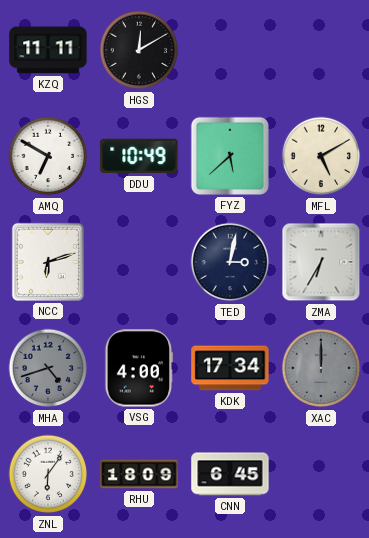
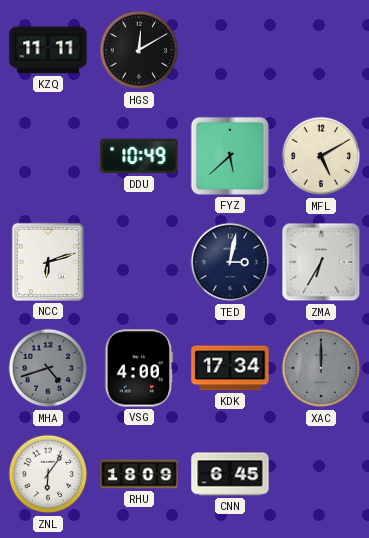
AMQ: 6:50 -> none (48, 156)
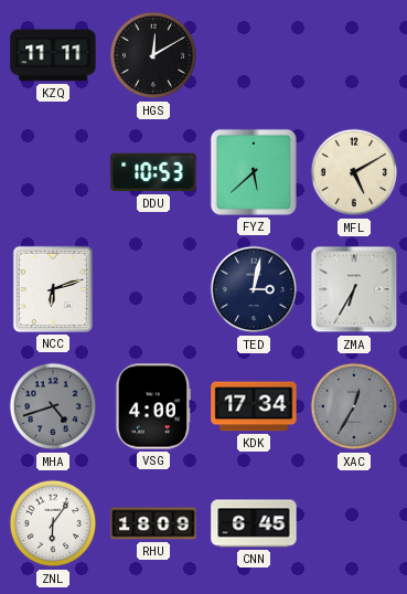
DDU: 10:49 -> 10:53 (153, 172)
XAC: 12:00 -> 12:35 (354, 406)
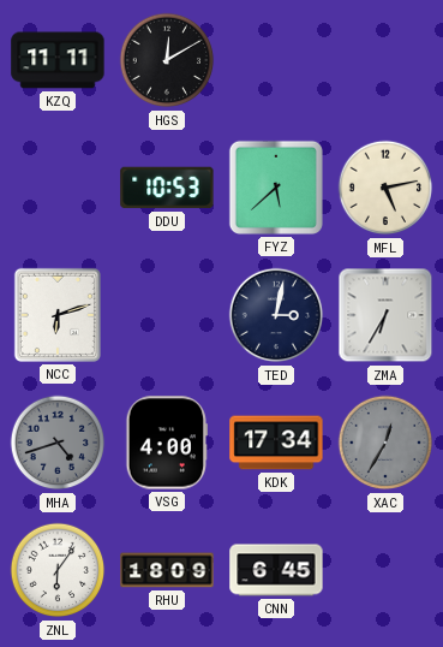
MFL: 5:10 -> 5:13 (385, 188)
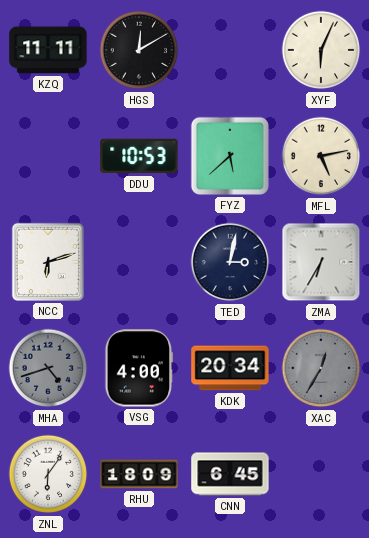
XYF: none -> 6:04 (321, 50)
KDK: 17:34 -> 20:34 (230, 368)
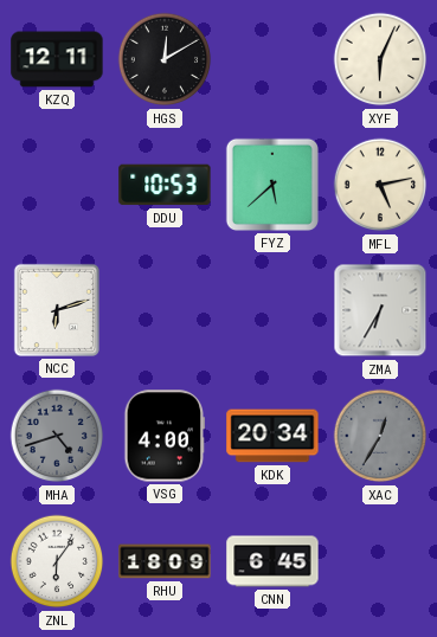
KZQ: 11:11 -> 12:11 (57, 59)
TED: 3:02 -> none (230, 262)
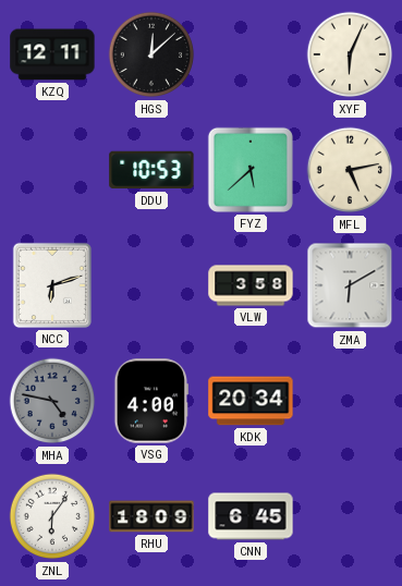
HGS: 12:10 -> 12:08 (151, 54)
VLW: none -> 3:58 (251, 285)
ZMA: 6:35 -> 6:10 (350, 285)
MHA: 4:42 -> 4:47 (52, 401)
XAC: 12:35 -> none (380, 436)
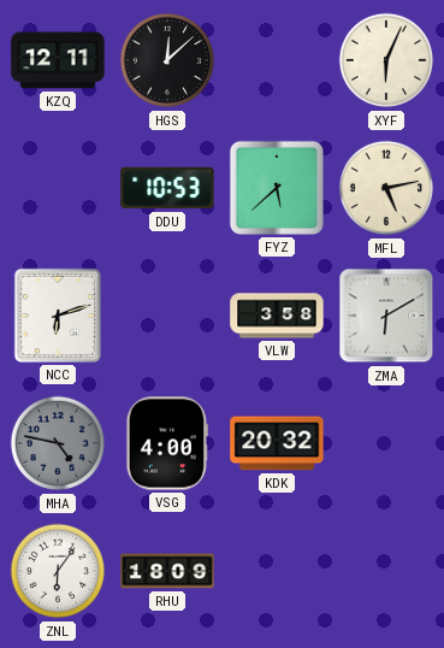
KDK: 20:34 -> 20:32 (277, 443)
CNN: 6:45 -> none (251, 516)
